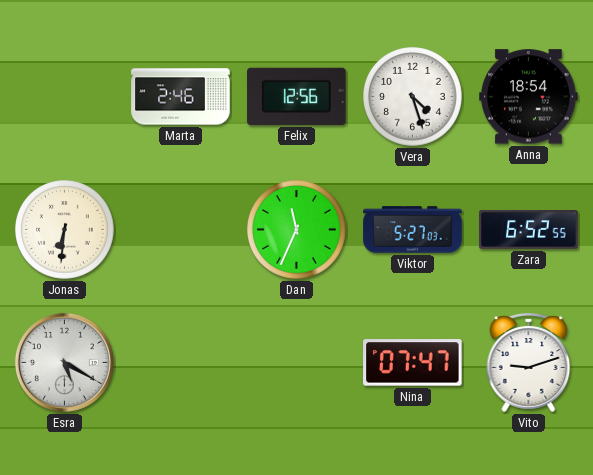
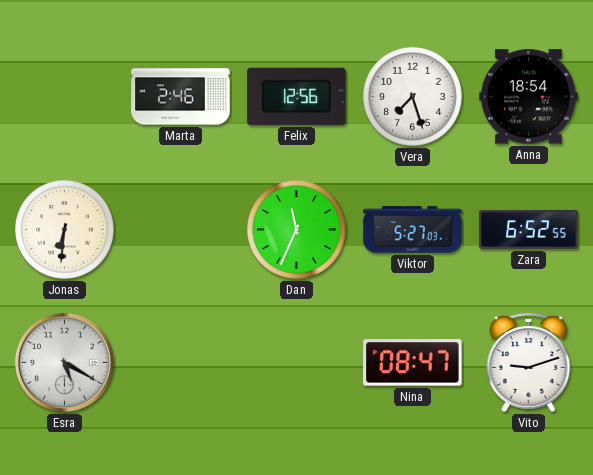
Vera: 4:27 -> 7:27 (413, 97)
Nina: 07:47 -> 08:47 (413, 363)
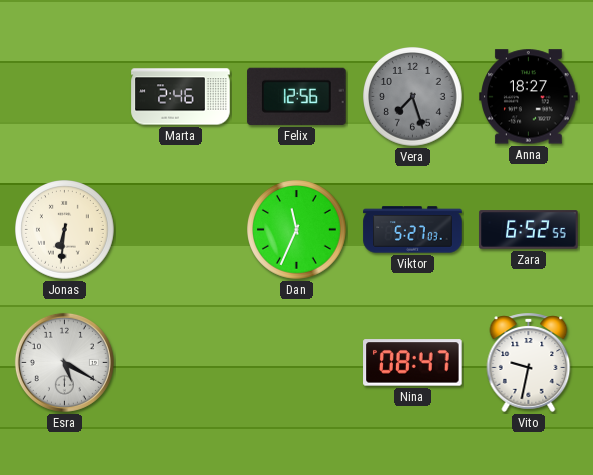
Vera dial: white -> grey (413, 97)
Anna: 18:54 -> 18:27 (529, 97)
Vito: 9:12 -> 9:32 (529, 362)
